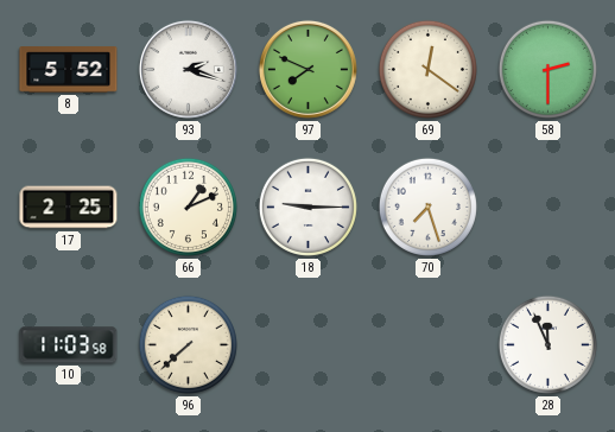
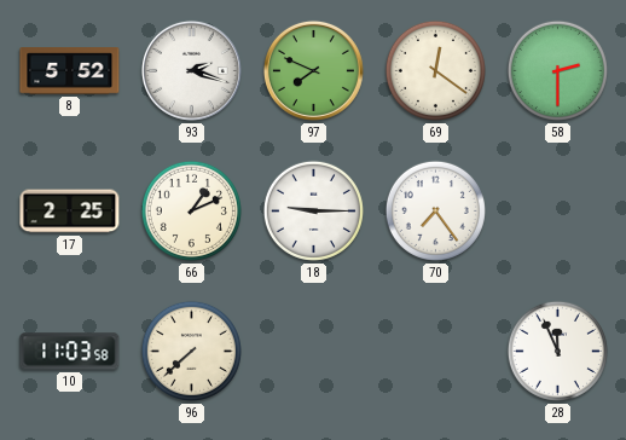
70: 7:27 -> 7:24 (435, 210)
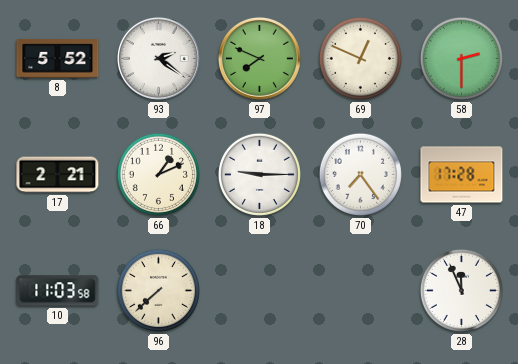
93: 2:18 -> 2:21 (158, 58)
69: 12:21 -> 12:49 (360, 58)
17: 2:25 -> 2:21 (58, 175)
47: none -> 17:28 (462, 175)
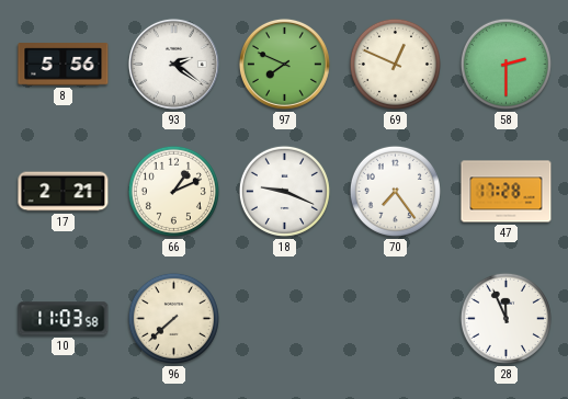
8: 5:52 -> 5:56 (64, 65)
18: 9:15 -> 9:19 (284, 191)
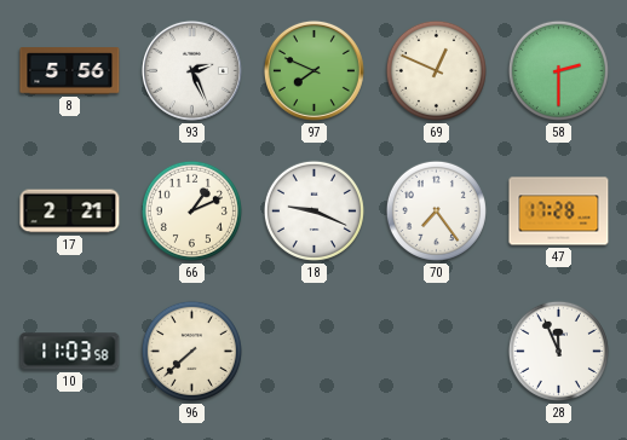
93: 2:21 -> 2:26 (191, 70)
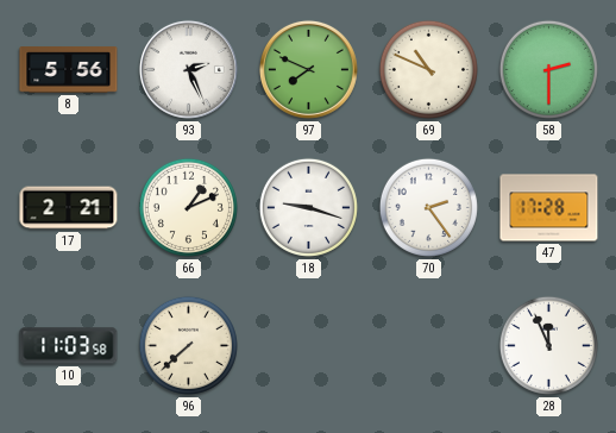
69: 12:49 -> 10:49 (428, 69)
18: 9:19 -> 9:18 (308, 207)
70: 7:24 -> 2:24 (428, 207)
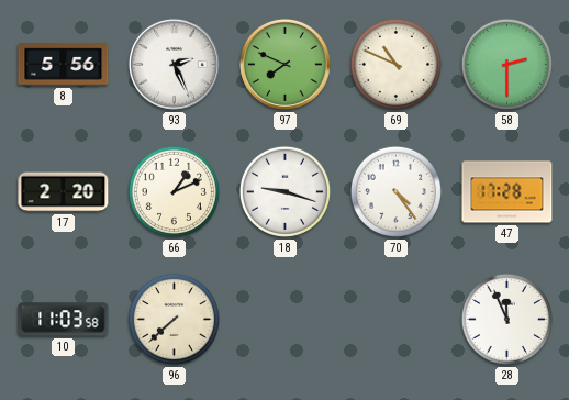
17: 2:21 -> 2:20 (64, 192)
70: 2:24 -> 4:24 (395, 191)
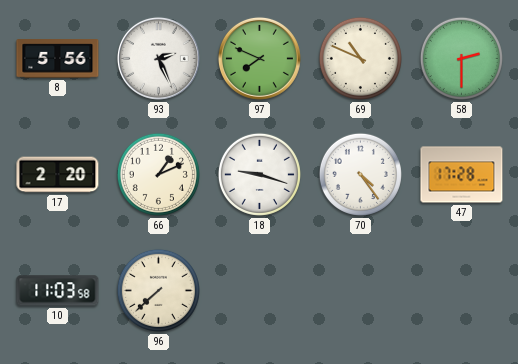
28: 11:56 -> none (506, 319)
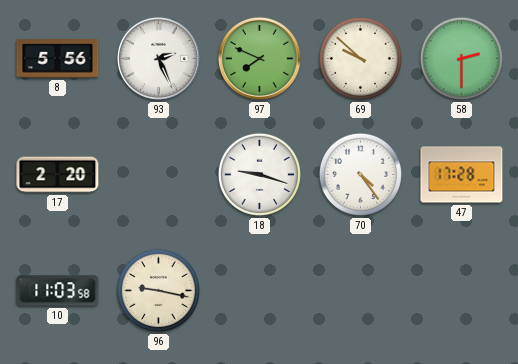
69: 10:49 -> 9:52 (360, 58)
66: 1:11 -> none (158, 174)
96: 7:38 -> 9:17 (158, 290)
